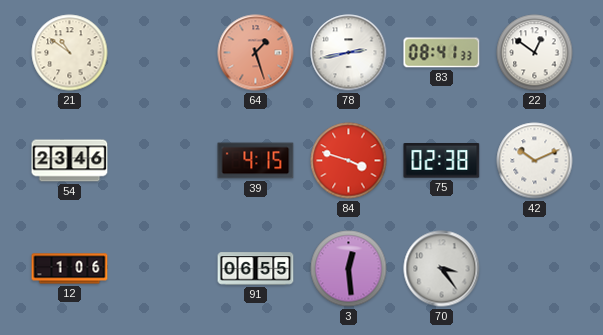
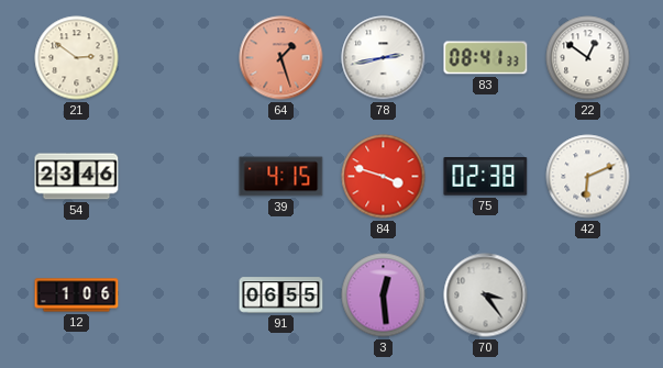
21: 10:51 -> 2:51 (77, 58)
42: 10:11 -> 6:11 (588, 177)
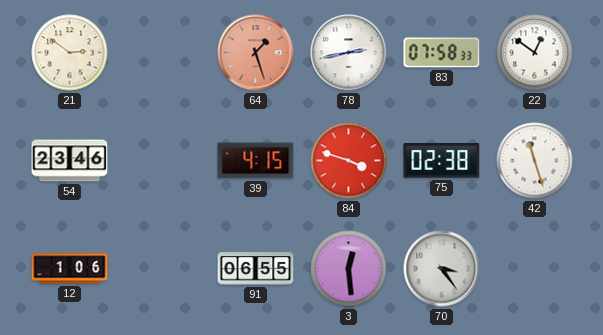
83: 08:41 -> 07:58 (442, 53)
42: 6:11 -> 11:27 (535, 161)
